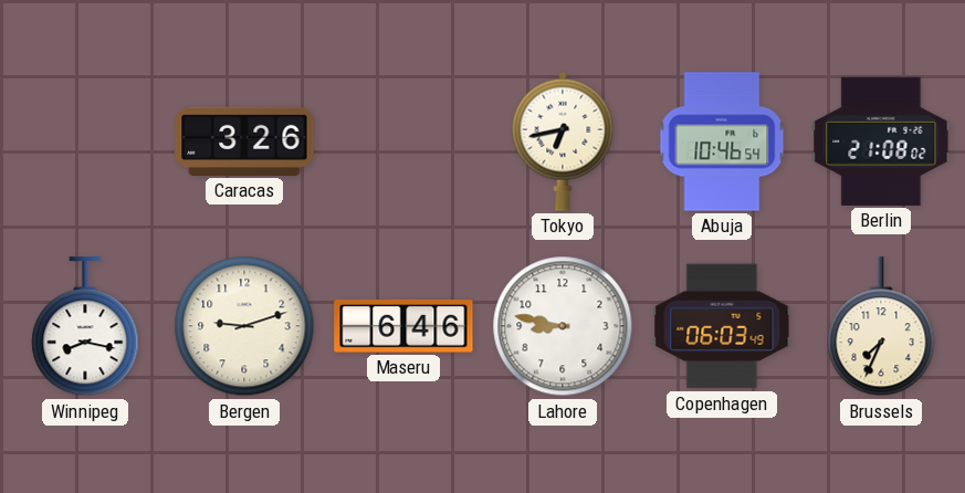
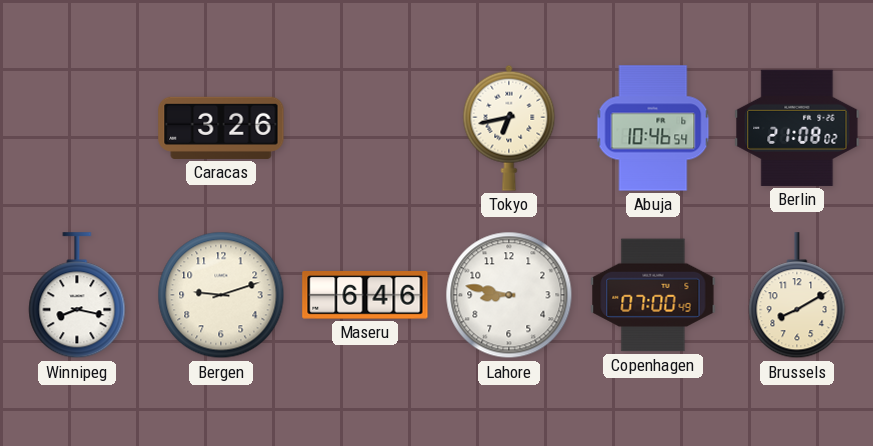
Copenhagen: 06:03 -> 07:00 (653, 295)
Brussels: 7:34 -> 8:10 (797, 296)
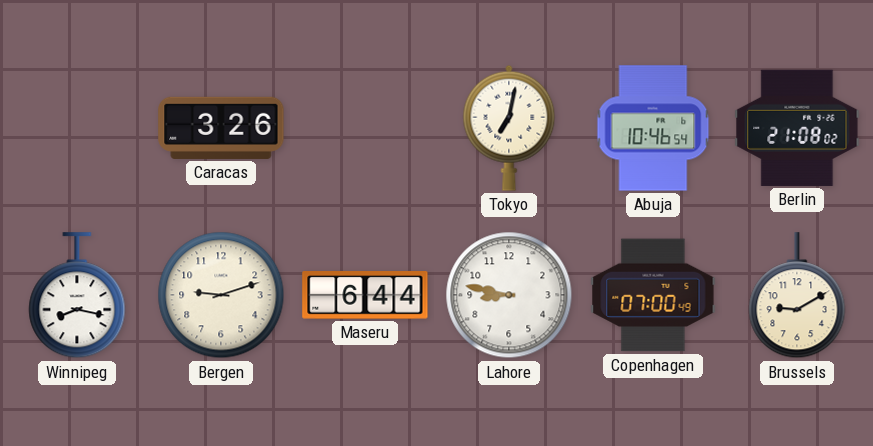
Tokyo: 6:43 -> 7:02 (509, 128)
Maseru: 6:46 -> 6:44 (365, 295)
Brussels: 8:10 -> 9:10 (797, 296)
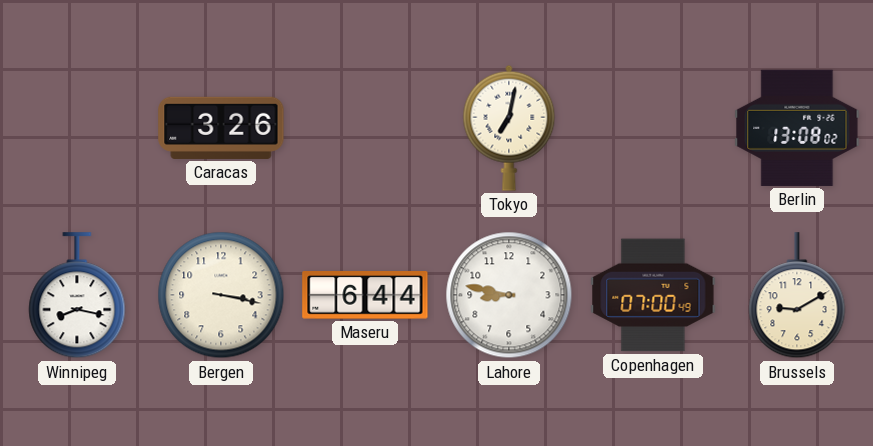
Abuja: 10:46 -> none (653, 128)
Berlin: 21:08 -> 13:08 (797, 128)
Bergen: 9:12 -> 3:17 (221, 295)
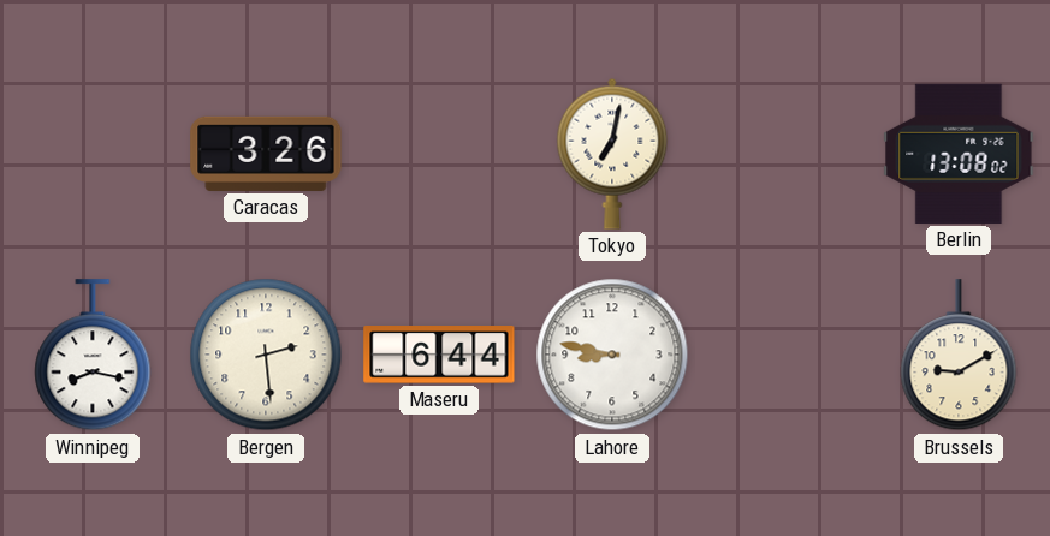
Bergen: 3:17 -> 2:29 (266, 355)
Copenhagen: 07:00 -> none (653, 295)
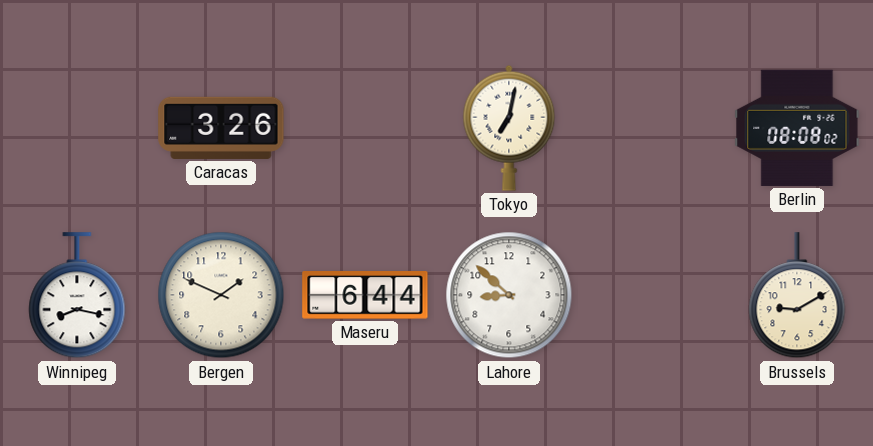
Berlin: 13:08 -> 08:08 (797, 128)
Bergen: 2:29 -> 1:49 (221, 295)
Lahore: 8:47 -> 8:52 (509, 295)
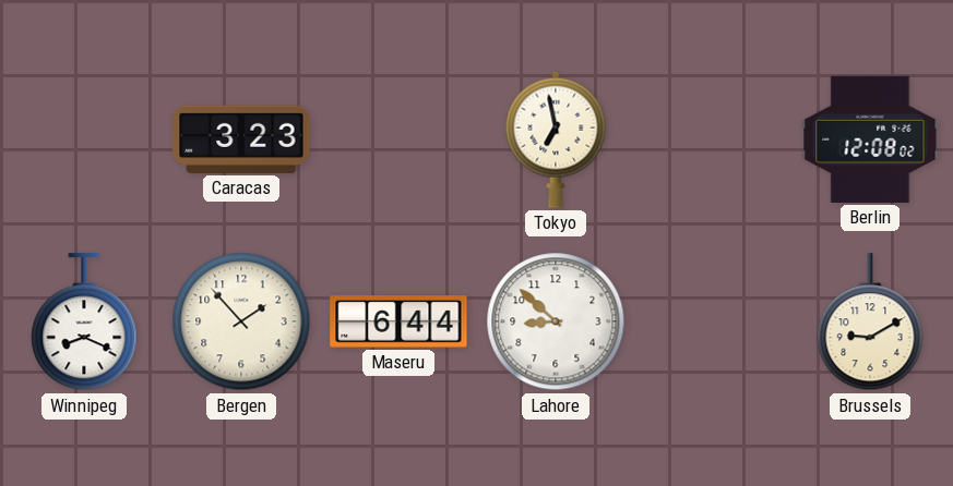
Caracas: 3:26 -> 3:23 (241, 139)
Tokyo: 7:02 -> 6:58 (556, 139)
Berlin: 08:08 -> 12:08 (870, 139)
Winnipeg: 8:17 -> 8:19 (84, 323)
Bergen: 1:49 -> 1:53 (241, 321)
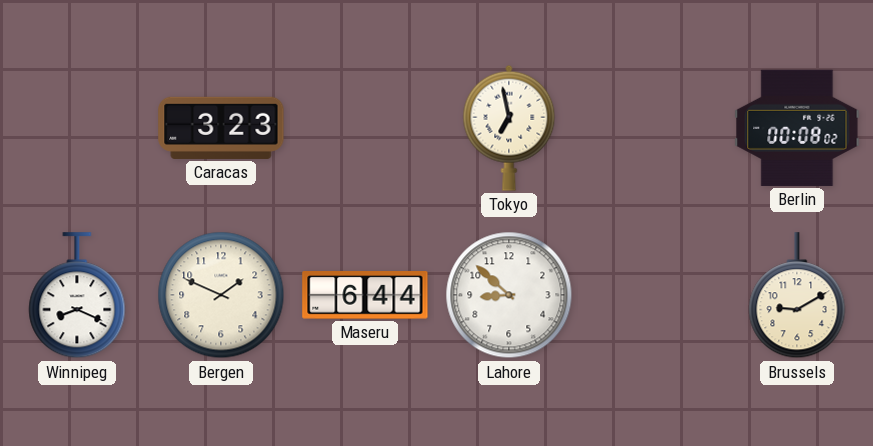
Berlin: 12:08 -> 00:08 (797, 128)
Bergen: 1:53 -> 1:49 (221, 295)
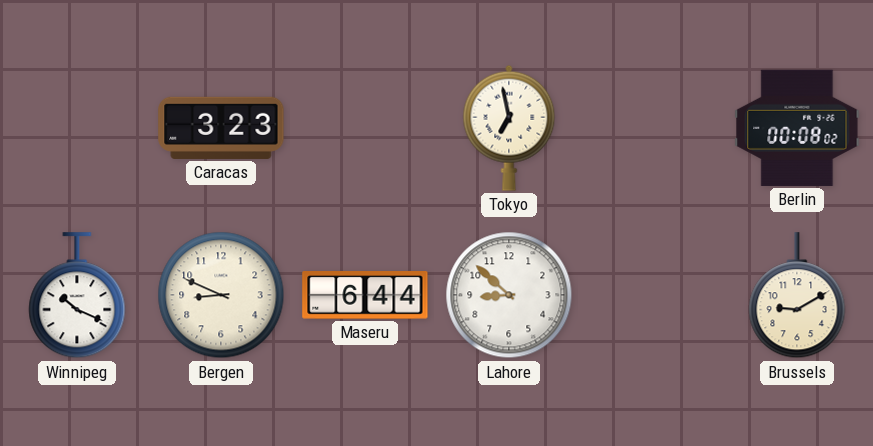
Winnipeg: 8:19 -> 10:19 (77, 296)
Bergen: 1:49 -> 8:49 (221, 295)
